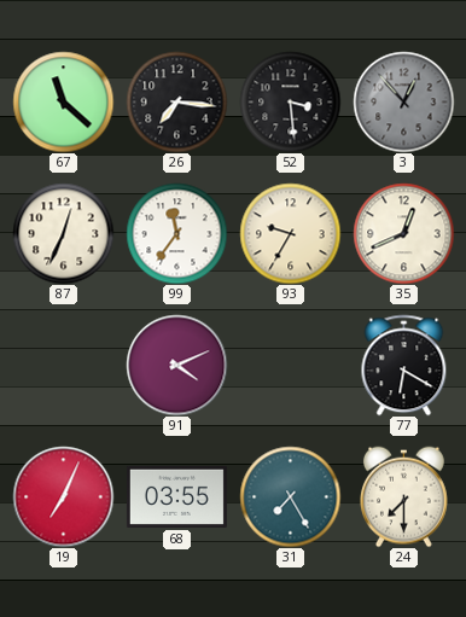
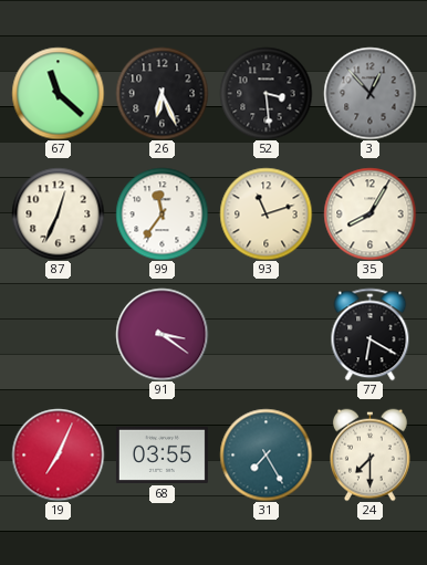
26: 7:16 -> 6:26 (162, 93)
93: 9:35 -> 11:12 (265, 213)
35: 12:41 -> 8:05 (369, 213)
91: 4:11 -> 3:21 (162, 334)
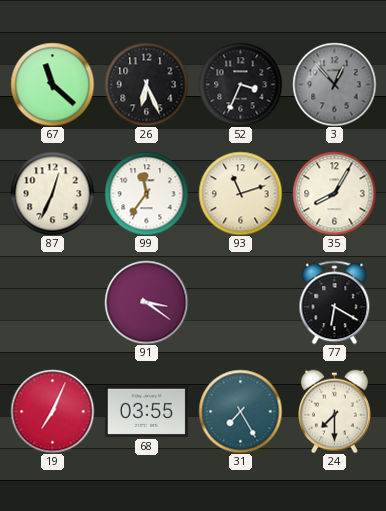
52: 3:29 -> 3:34 (240, 84)
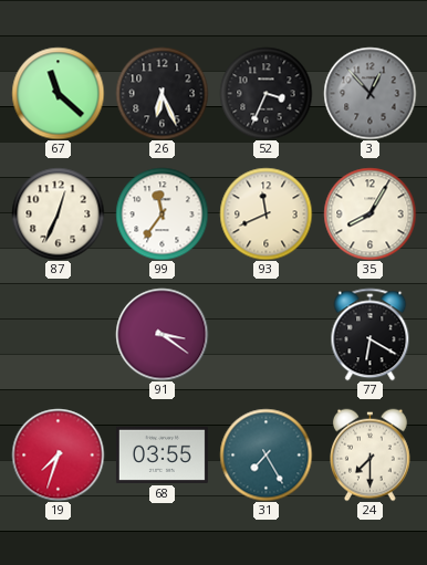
93: 11:12 -> 11:41 (265, 213)
19: 7:04 -> 7:33 (58, 454)
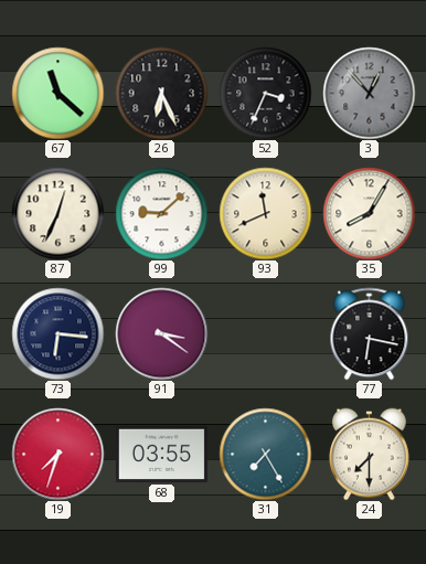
99: 11:36 -> 9:08 (161, 213)
73: none -> 6:16 (57, 333)
77: 6:20 -> 6:17 (370, 333)
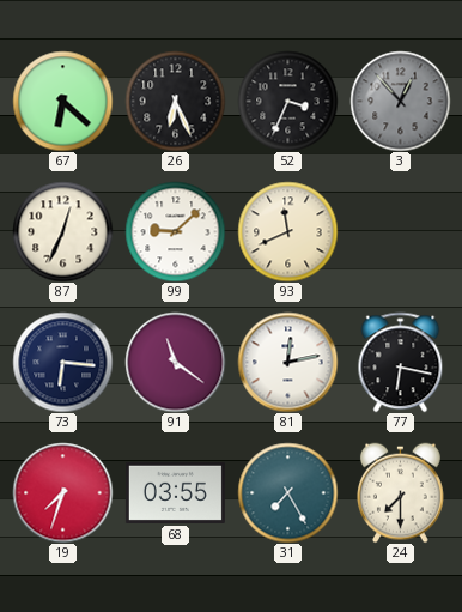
67: 11:22 -> 6:22 (62, 101)
35: 8:05 -> none (369, 213)
91: 3:21 -> 11:21 (175, 362)
81: none -> 12:13 (287, 362)
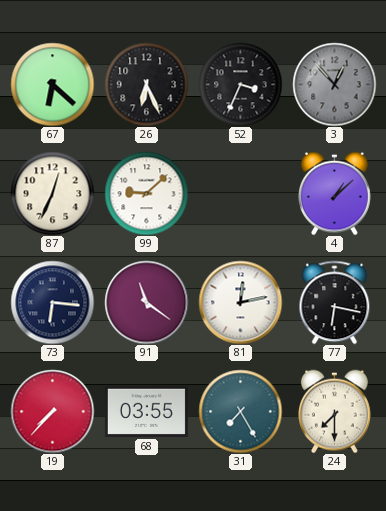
93: 11:41 -> none (287, 231)
4: none -> 1:08 (335, 193)
19: 7:33 -> 7:37 (52, 411)
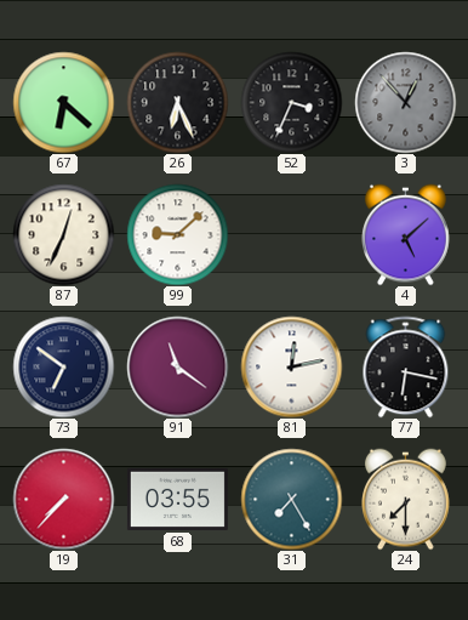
4: 1:08 -> 5:08 (406, 234)
73: 6:16 -> 6:51 (63, 366)
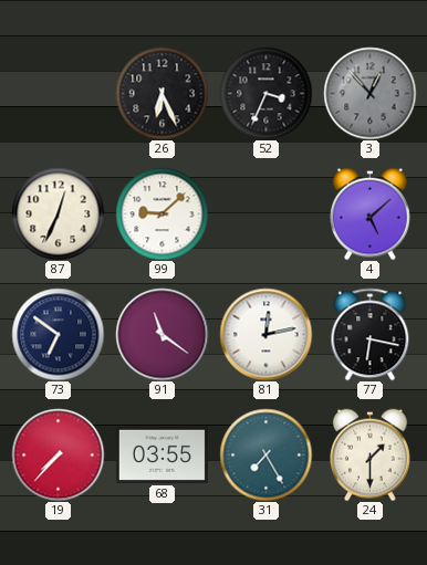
67: 6:22 -> none (63, 102)
24: 7:30 -> 1:30 (371, 454)
